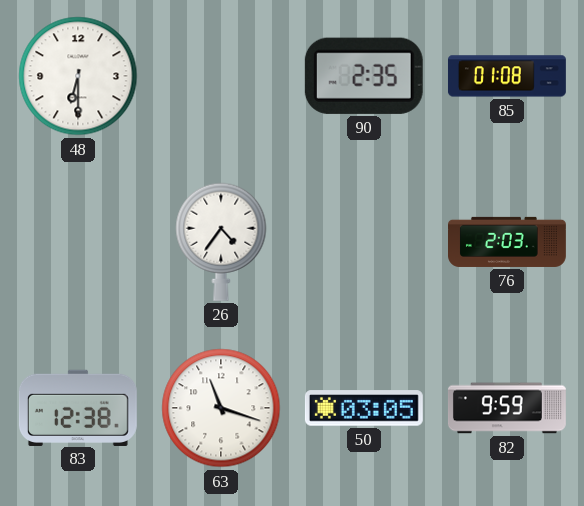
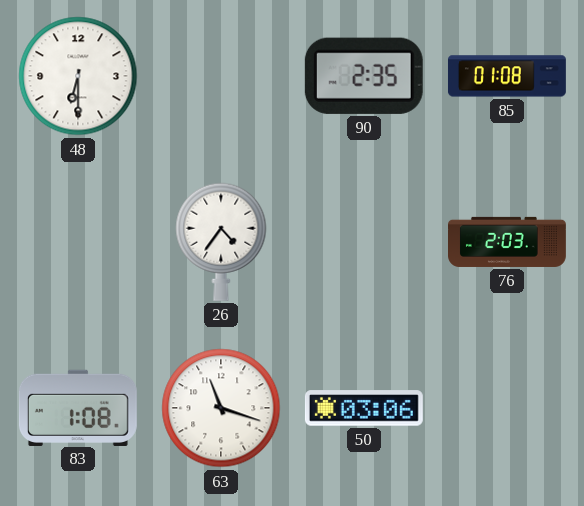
83: 12:38 -> 1:08 (78, 407)
50: 03:05 -> 03:06 (364, 408)
82: 9:59 -> none (507, 408)
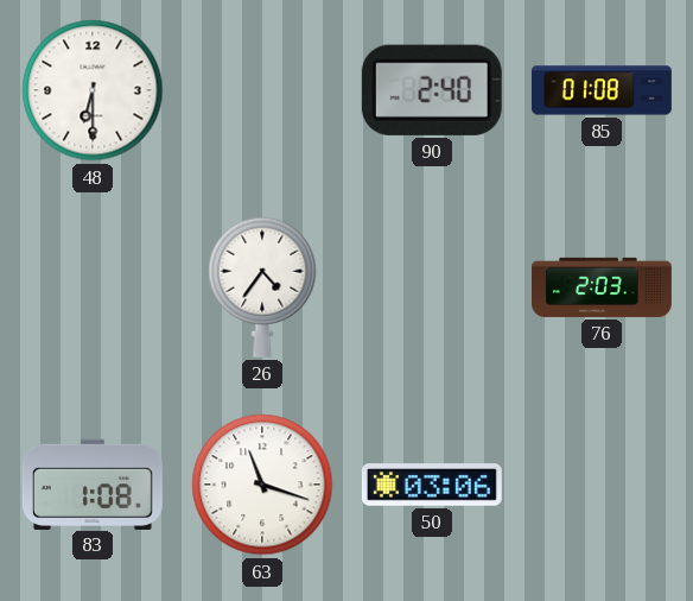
90: 2:35 -> 2:40 (432, 90)
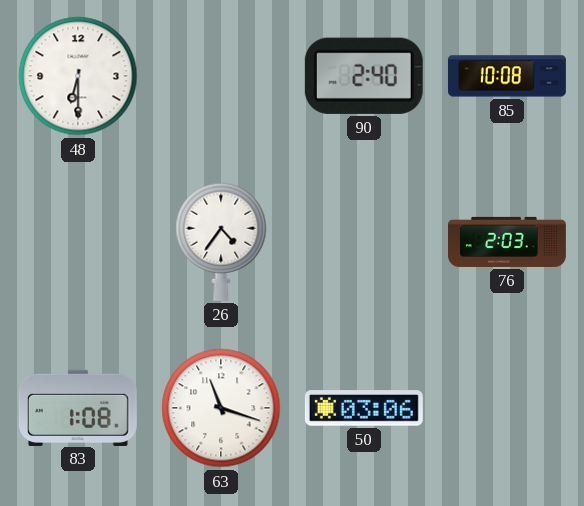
85: 01:08 -> 10:08 (507, 76)
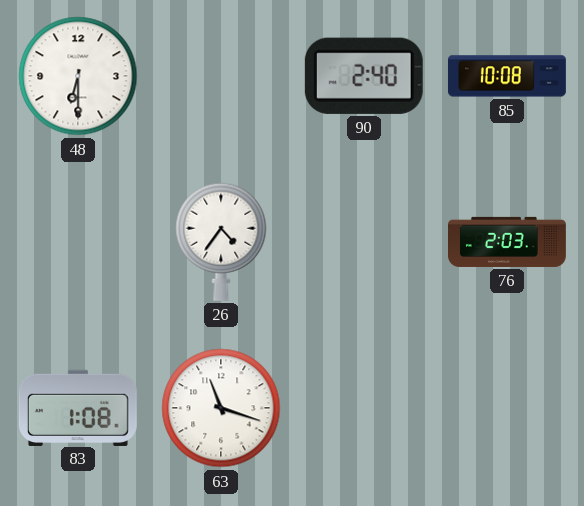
50: 03:06 -> none (364, 408)
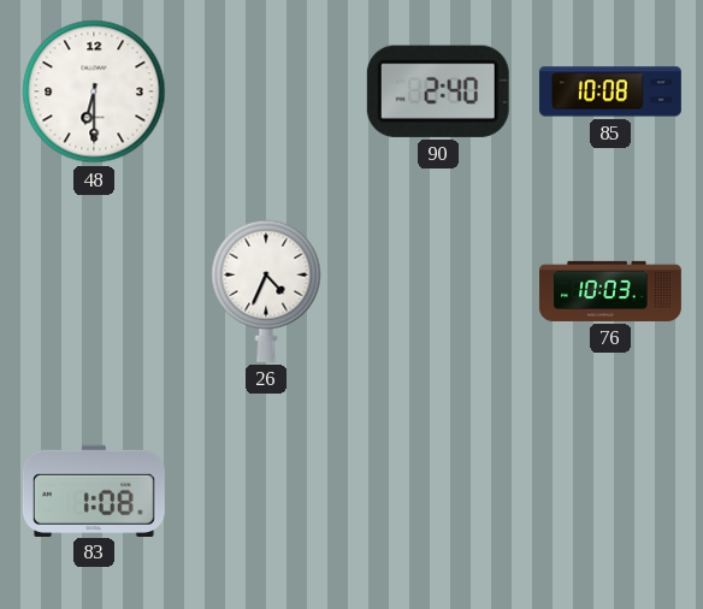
26: 4:36 -> 4:34 (266, 291)
76: 2:03 -> 10:03 (612, 291)
63: 11:18 -> none (221, 408)
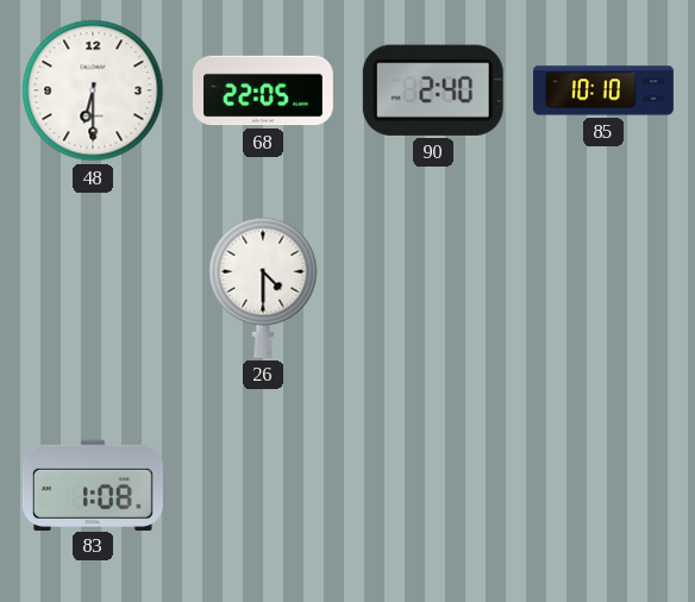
68: none -> 22:05 (263, 90)
85: 10:08 -> 10:10 (603, 90)
26: 4:34 -> 4:30 (263, 288)
76: 10:03 -> none (612, 291)
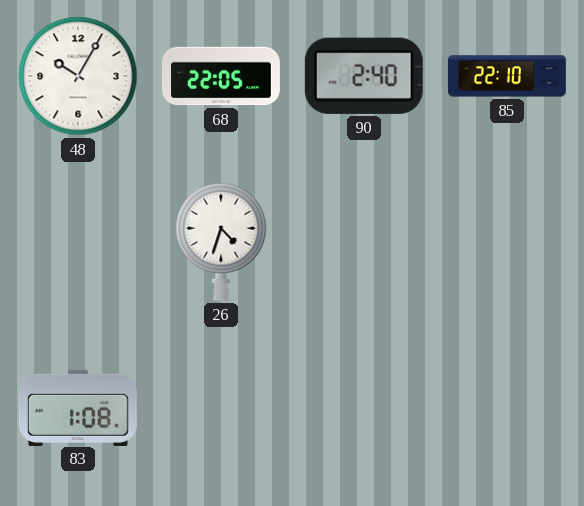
48: 6:30 -> 10:05 (78, 76)
85: 10:10 -> 22:10 (507, 76)
26: 4:30 -> 4:33 (221, 242)
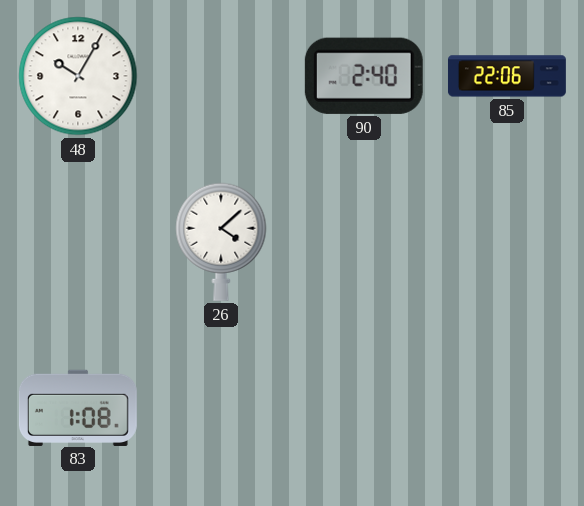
68: 22:05 -> none (221, 76)
85: 22:10 -> 22:06 (507, 76)
26: 4:33 -> 4:08 (221, 242)
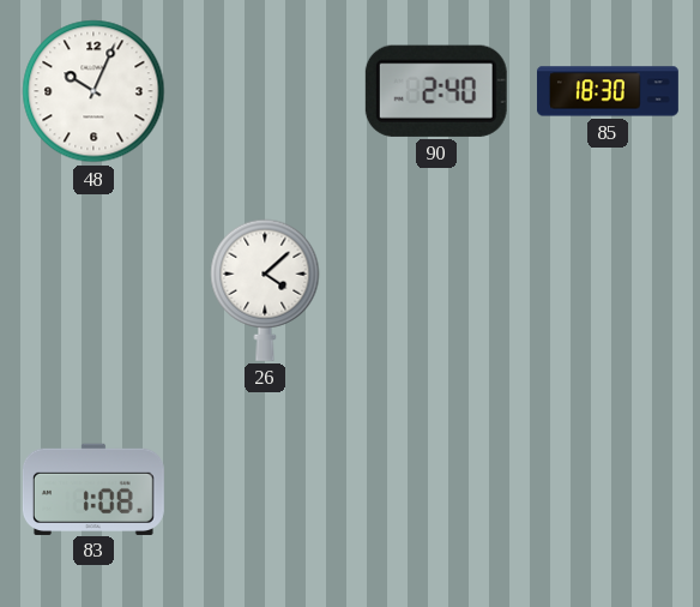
48: 10:05 -> 10:04 (93, 91)
85: 22:06 -> 18:30 (608, 91)
